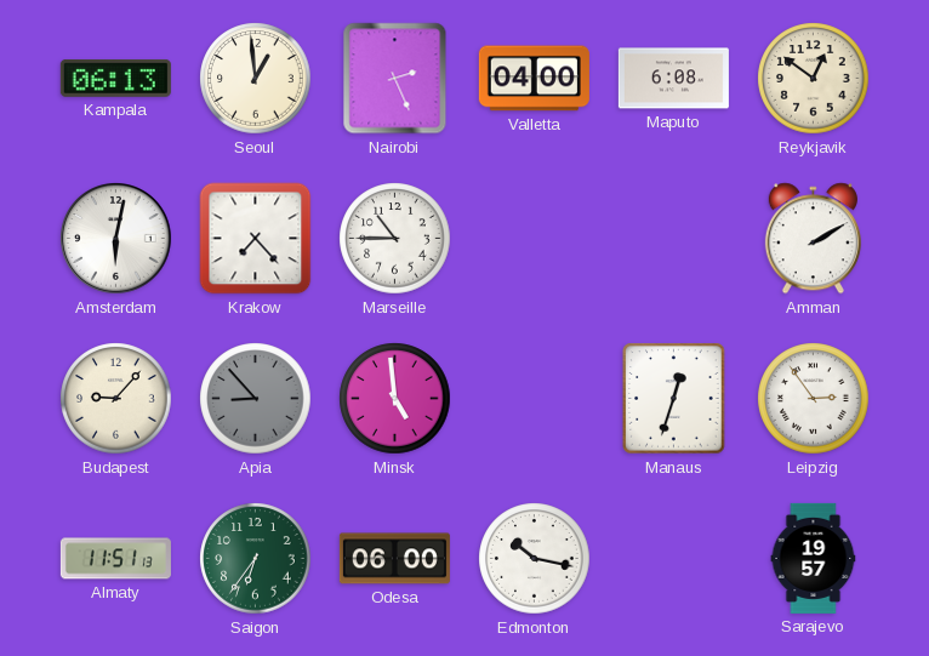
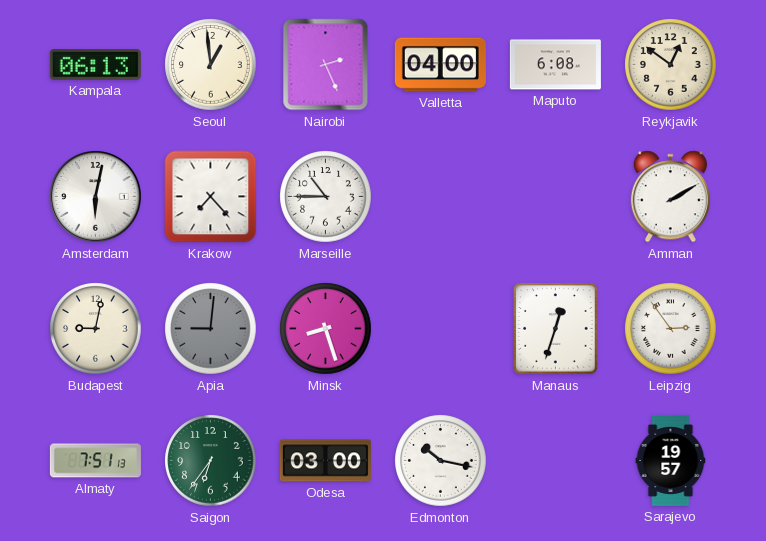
Budapest: 9:07 -> 9:02 (96, 329)
Apia: 8:53 -> 9:01 (211, 329)
Minsk: 4:59 -> 8:27 (326, 329)
Almaty: 11:51 -> 7:51 (95, 461)
Odesa: 06:00 -> 03:00 (325, 461)
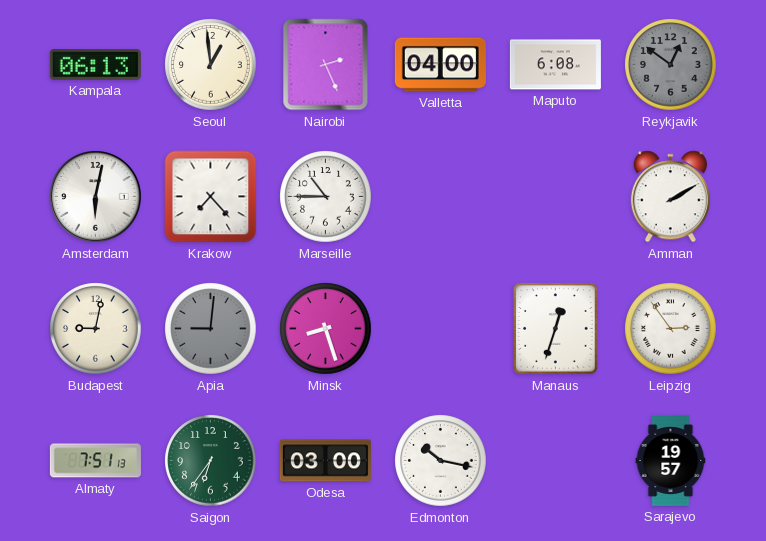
Reykjavik dial: cream -> grey (671, 65)
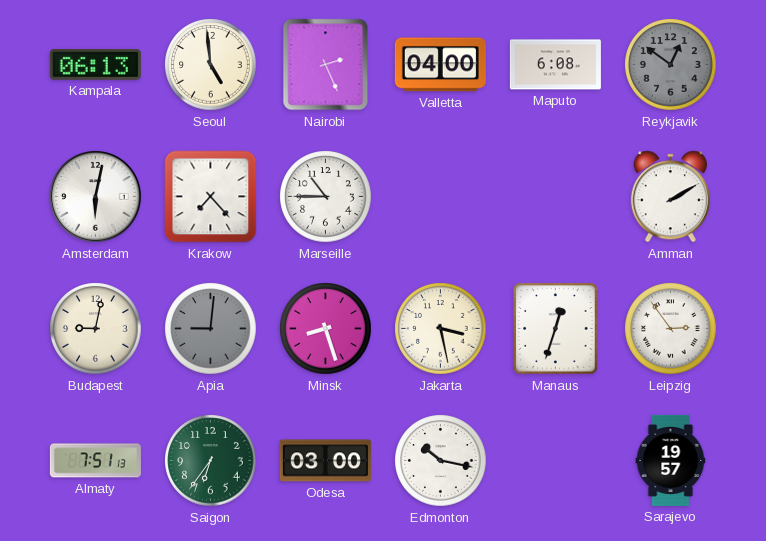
Seoul: 12:59 -> 4:59 (211, 65)
Jakarta: none -> 3:28 (441, 329)
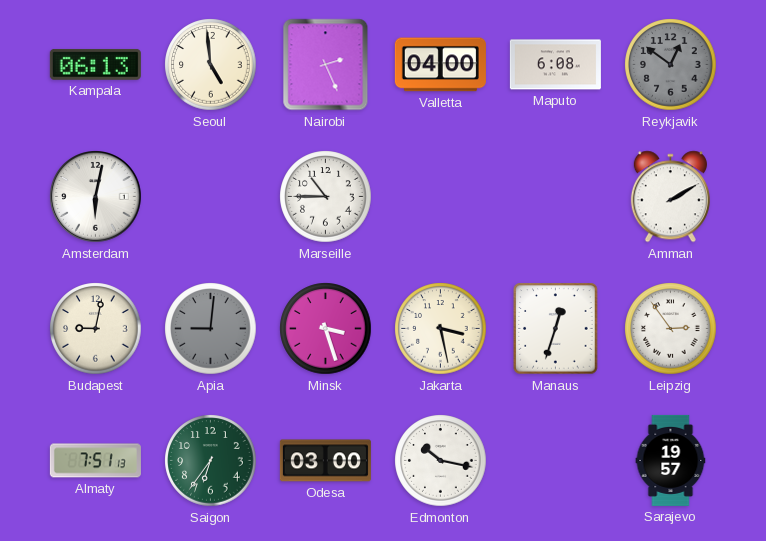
Krakow: 7:23 -> none (211, 197)
Minsk: 8:27 -> 3:27 (326, 329)
